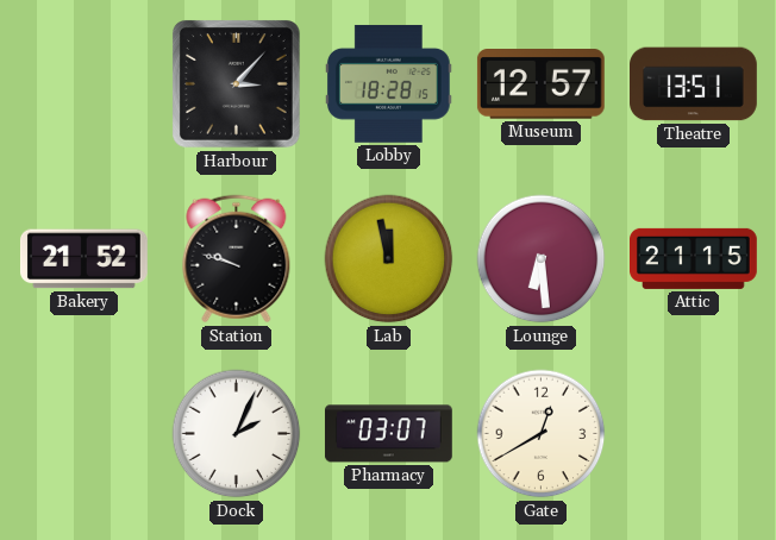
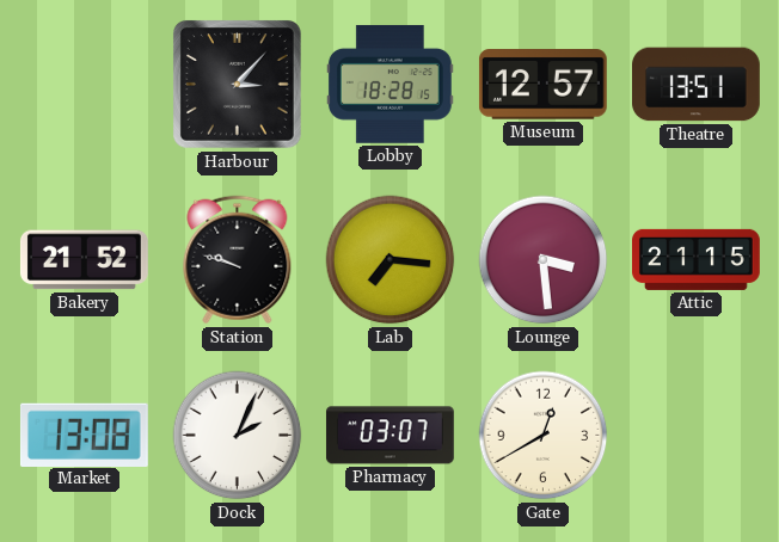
Lab: 11:58 -> 7:16 (391, 260)
Lounge: 6:29 -> 3:29 (544, 260)
Market: none -> 13:08 (84, 435)
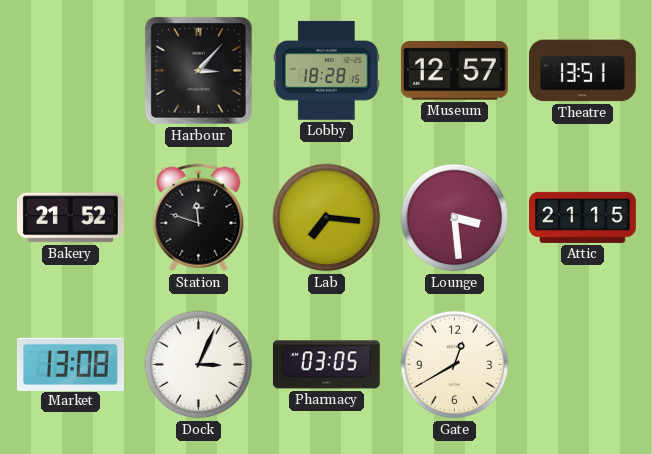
Station: 9:48 -> 11:48 (199, 218)
Dock: 2:04 -> 3:04 (199, 365)
Pharmacy: 03:07 -> 03:05 (326, 365)
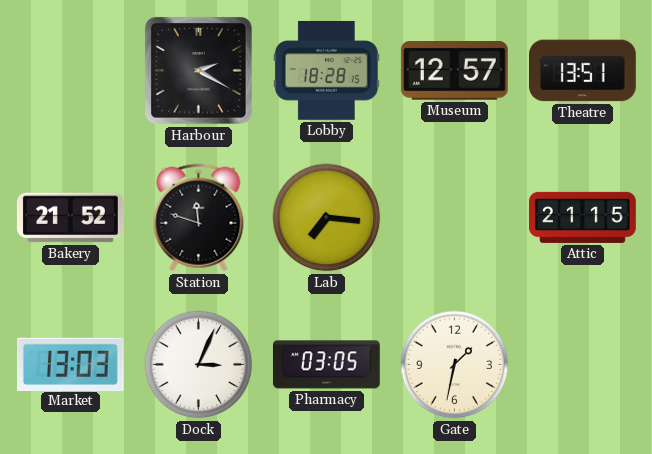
Harbour: 3:07 -> 2:20 (198, 71)
Lounge: 3:29 -> none (455, 218)
Market: 13:08 -> 13:03 (70, 364)
Gate: 12:40 -> 1:32 (455, 365)
